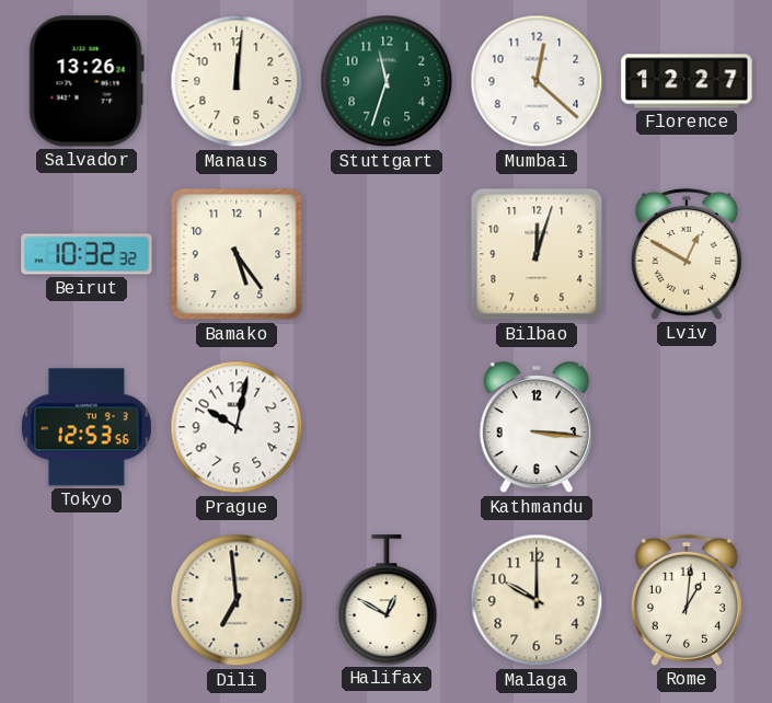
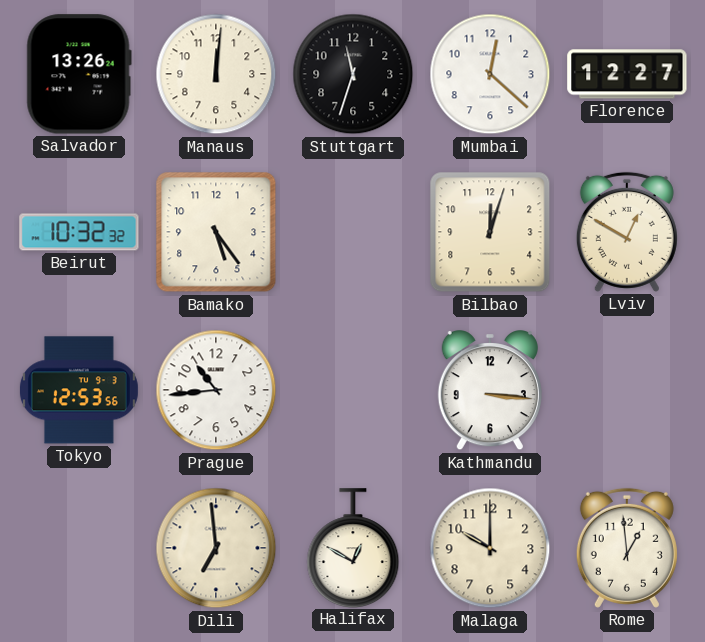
Stuttgart dial: green -> black (353, 74)
Prague: 10:02 -> 10:44 (216, 390)
Rome: 1:01 -> 12:59 (627, 548)
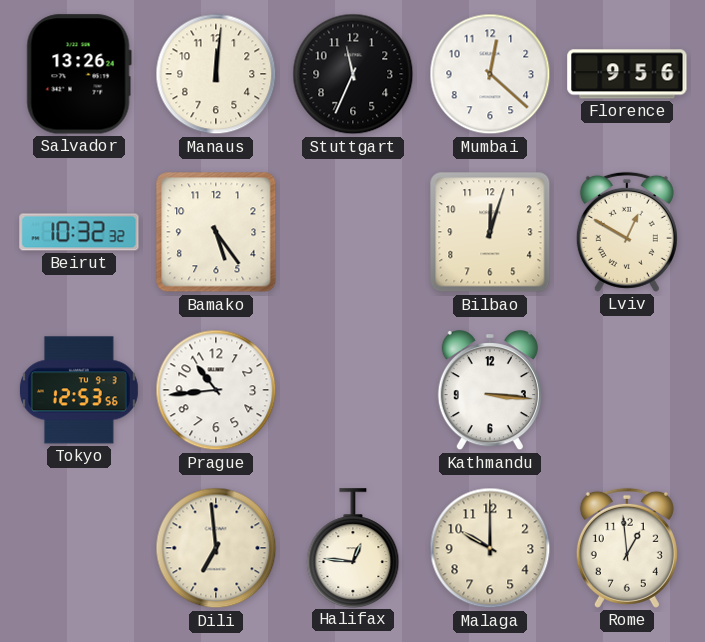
Stuttgart: 11:33 -> 11:34 (353, 74)
Florence: 12:27 -> 9:56 (627, 74)
Halifax: 12:50 -> 12:46 (353, 548)
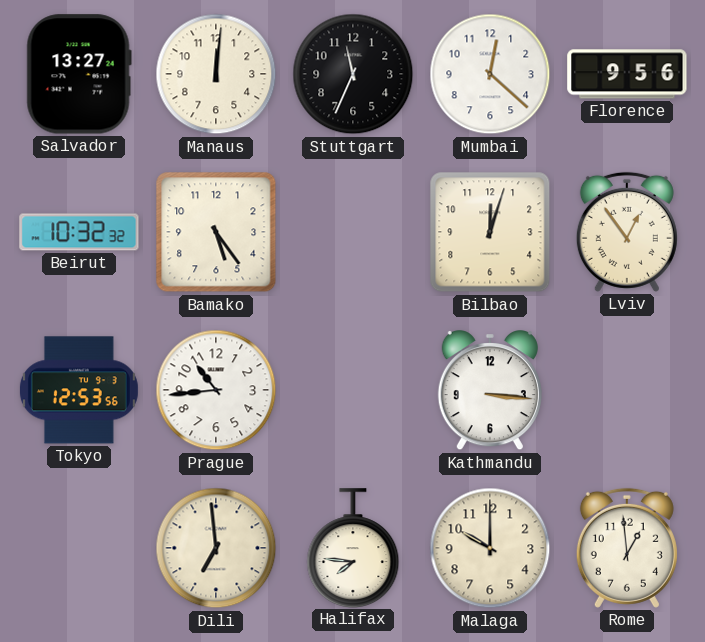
Salvador: 13:26 -> 13:27 (79, 74)
Lviv: 12:50 -> 12:54 (627, 232)
Halifax: 12:46 -> 7:46 (353, 548)
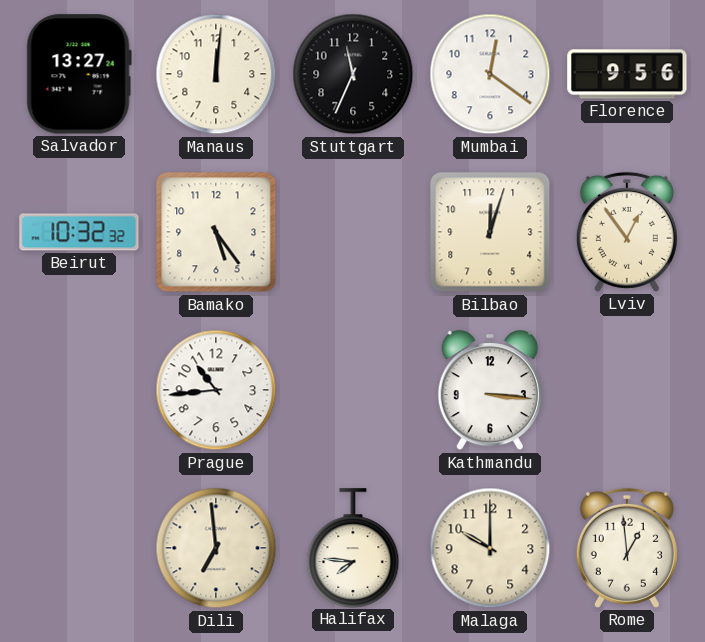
Mumbai: 12:22 -> 12:21 (490, 74)
Tokyo: 12:53 -> none (79, 390)
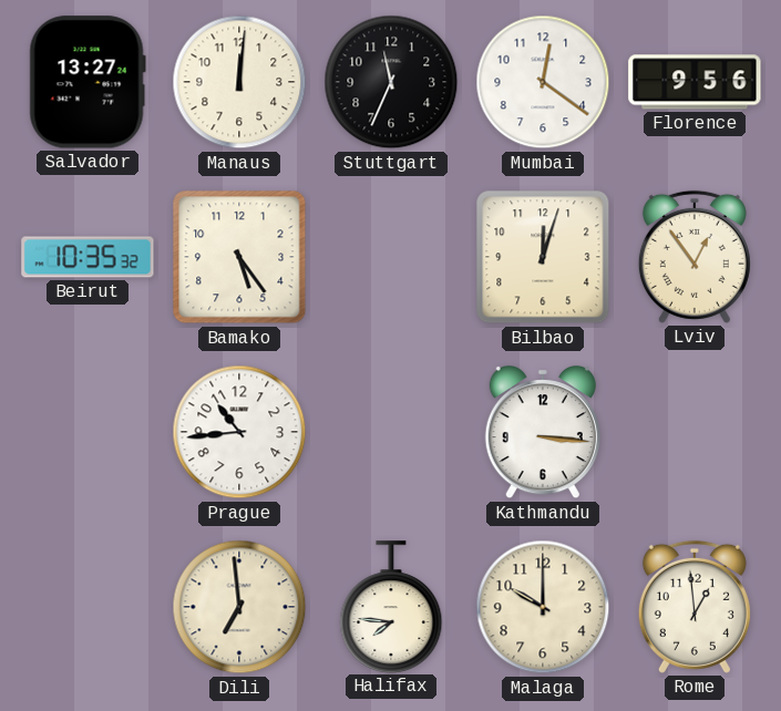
Beirut: 10:32 -> 10:35 (88, 257)
